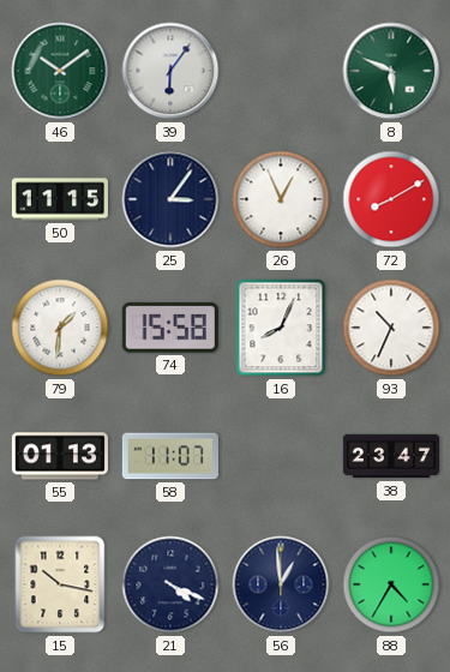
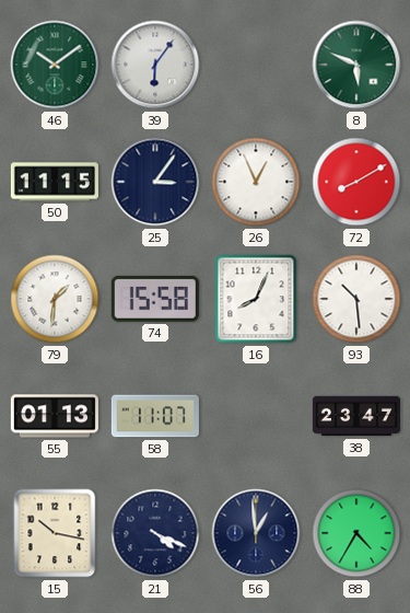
93: 10:34 -> 10:29 (356, 299)
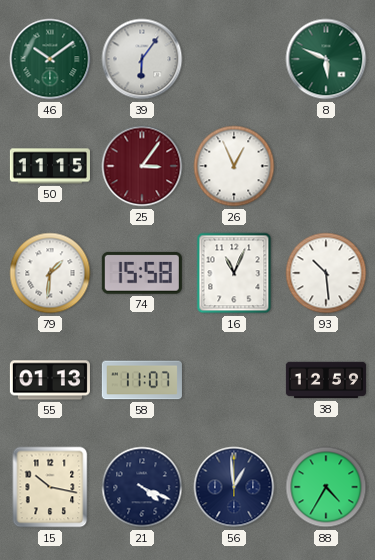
25 dial: navy -> burgundy (142, 166)
72: 8:10 -> none (356, 182)
16: 8:04 -> 11:04 (234, 273)
38: 23:47 -> 12:59 (326, 380)
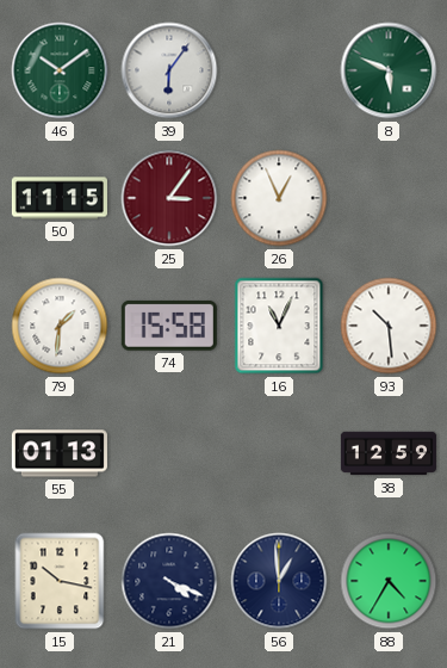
58: 11:07 -> none (142, 380)
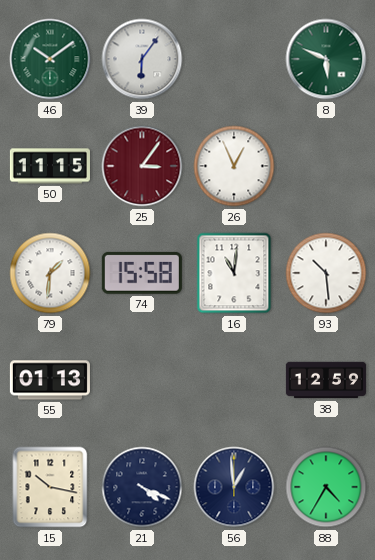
16: 11:04 -> 11:01 (234, 273)
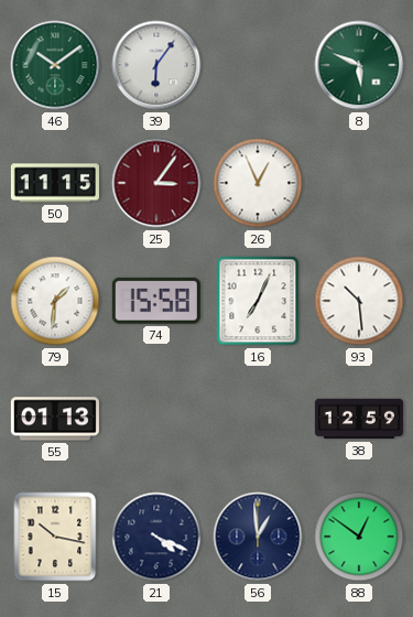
16: 11:01 -> 7:04 (258, 301)
88: 4:35 -> 12:51 (359, 537)
